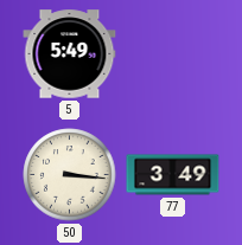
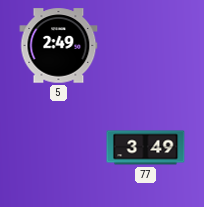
5: 5:49 -> 2:49 (59, 46)
50: 3:16 -> none (70, 175)
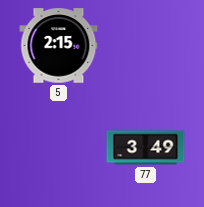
5: 2:49 -> 2:15 (59, 46)
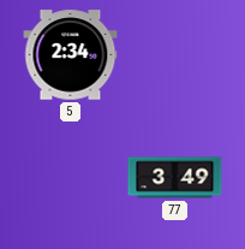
5: 2:15 -> 2:34 (71, 55)
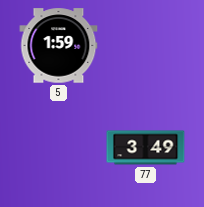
5: 2:34 -> 1:59 (59, 46)
